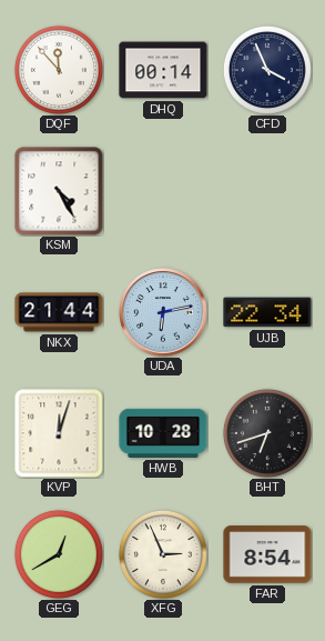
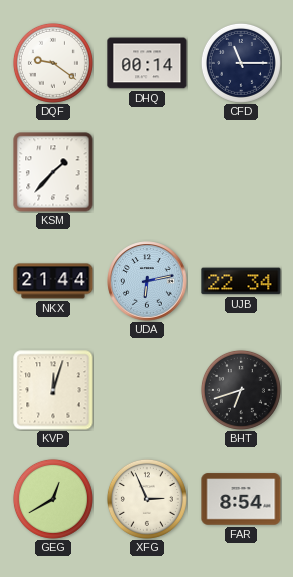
DQF: 11:53 -> 9:21 (53, 63)
CFD: 3:56 -> 11:15 (241, 63)
KSM: 4:25 -> 1:37 (53, 172)
HWB: 10:28 -> none (163, 433)
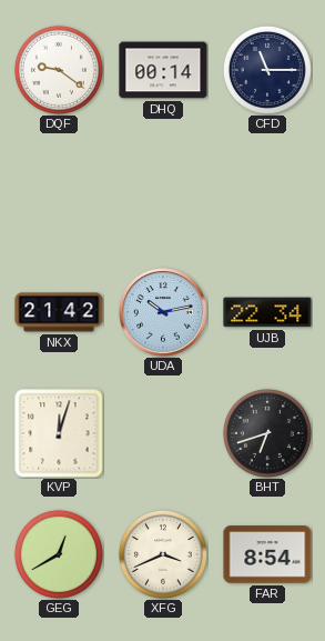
KSM: 1:37 -> none (53, 172)
NKX: 21:44 -> 21:42 (59, 312)
UDA: 6:13 -> 10:13 (163, 312)
XFG: 2:56 -> 3:41 (163, 554)
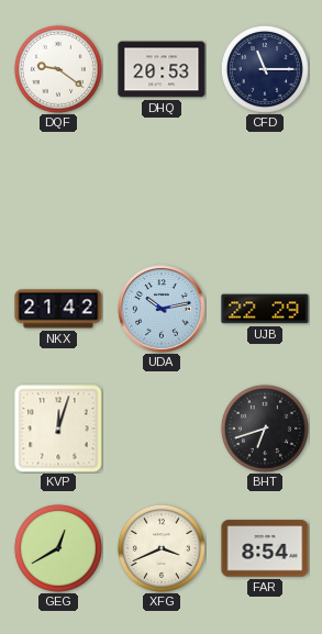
DHQ: 00:14 -> 20:53 (162, 69)
UJB: 22:34 -> 22:29 (265, 309)
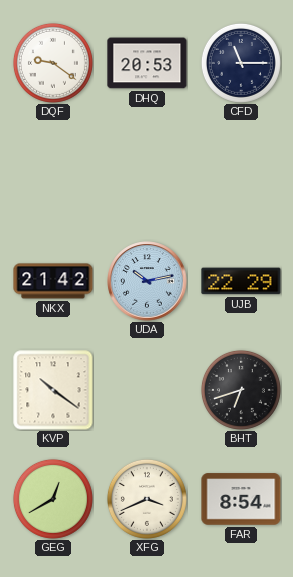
KVP: 12:03 -> 10:21 (53, 390)
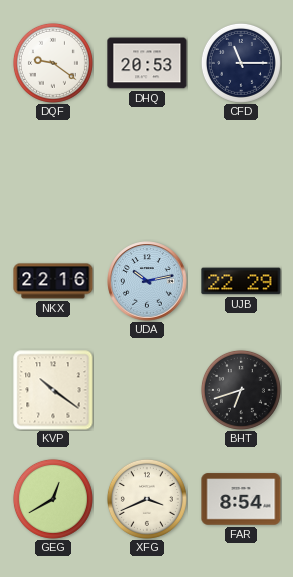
NKX: 21:42 -> 22:16 (53, 281)
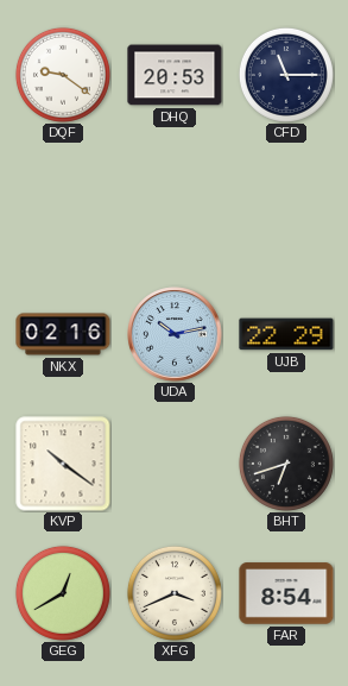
NKX: 22:16 -> 02:16 (63, 334)
